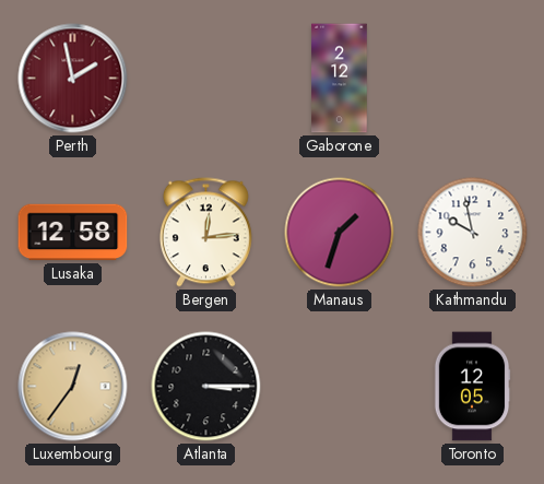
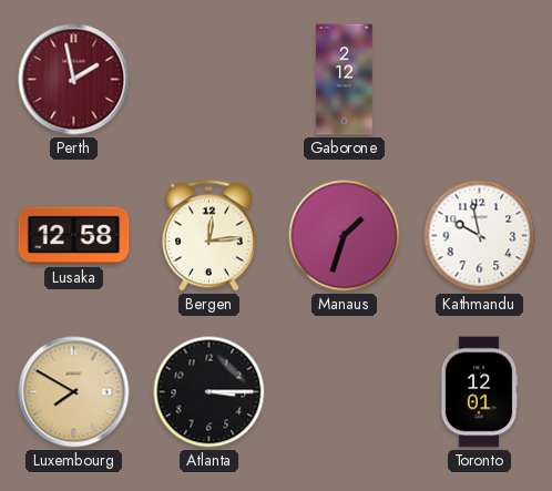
Luxembourg: 12:36 -> 7:50 (74, 392)
Toronto: 12:05 -> 12:01 (479, 392)
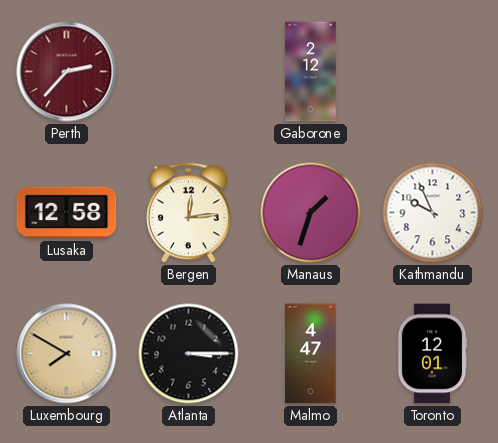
Perth: 1:58 -> 2:37 (67, 72)
Kathmandu: 9:58 -> 9:56 (433, 213)
Malmo: none -> 4:47 (311, 354)
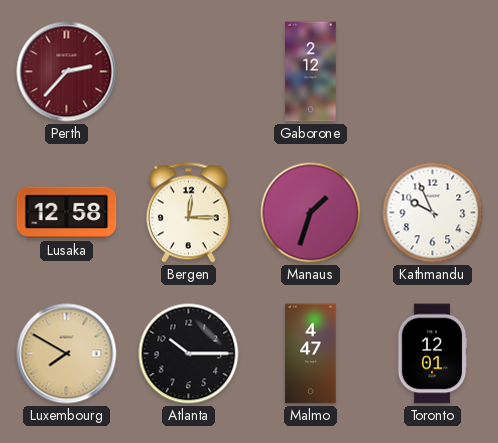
Bergen: 12:14 -> 12:15 (188, 213)
Atlanta: 3:15 -> 10:15 (189, 354)
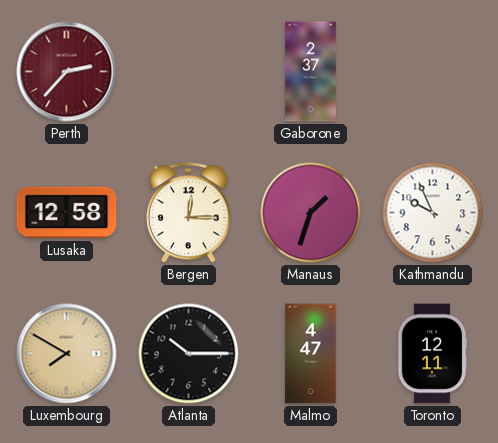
Gaborone: 2:12 -> 2:37 (311, 72)
Toronto: 12:01 -> 12:11 (432, 354)
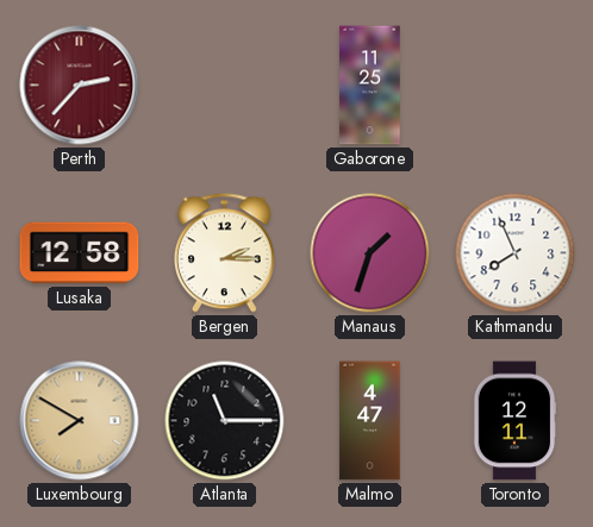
Gaborone: 2:37 -> 11:25 (370, 86)
Bergen: 12:15 -> 2:15 (224, 253)
Kathmandu: 9:56 -> 7:56 (516, 253)
Atlanta: 10:15 -> 11:15 (225, 421)
